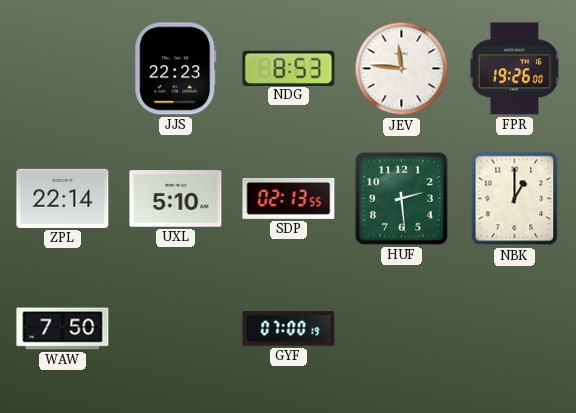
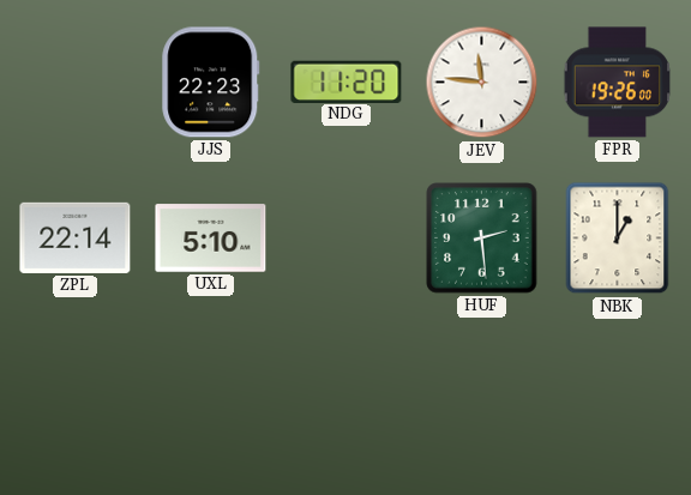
NDG: 8:53 -> 11:20 (347, 82)
SDP: 02:13 -> none (289, 198)
WAW: 7:50 -> none (63, 329)
GYF: 07:00 -> none (289, 329)
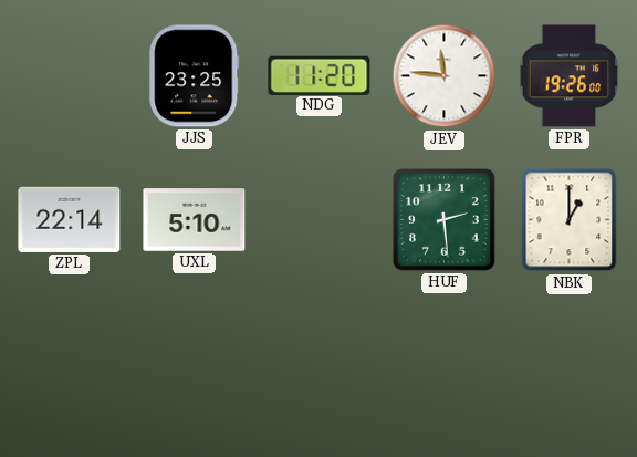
JJS: 22:23 -> 23:25 (195, 76)
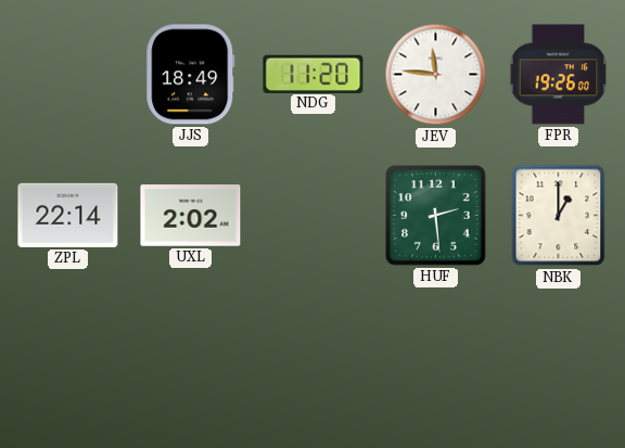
JJS: 23:25 -> 18:49 (191, 75)
UXL: 5:10 -> 2:02 (191, 216)
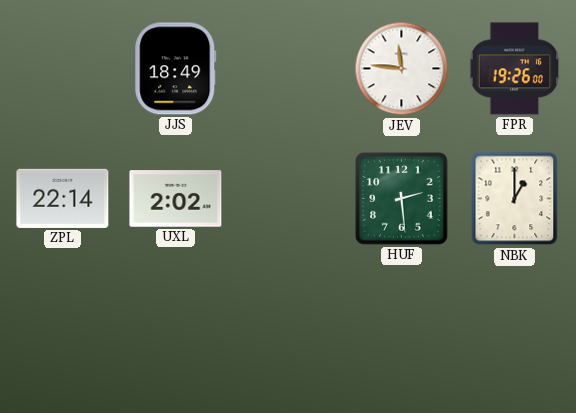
NDG: 11:20 -> none (314, 74)
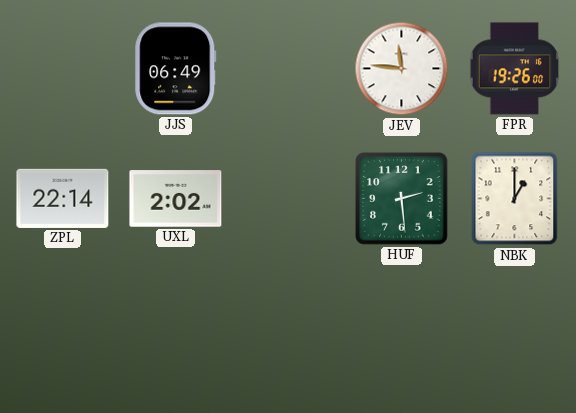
JJS: 18:49 -> 06:49 (176, 69)
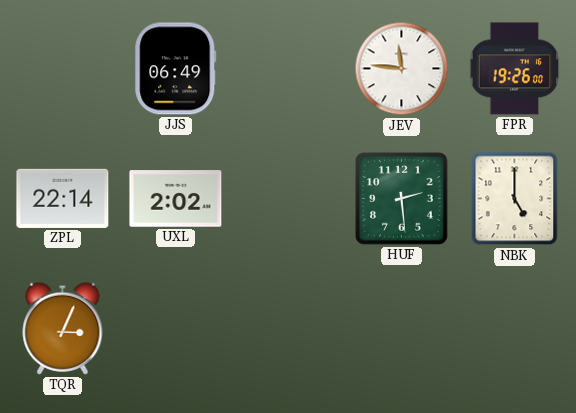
NBK: 1:00 -> 5:00 (515, 199)
TQR: none -> 3:04 (63, 328)
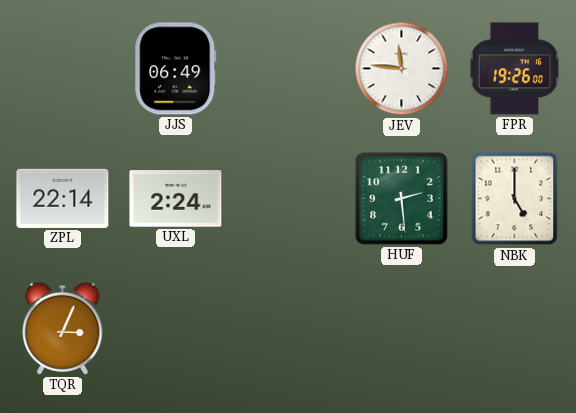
UXL: 2:02 -> 2:24 (176, 199)
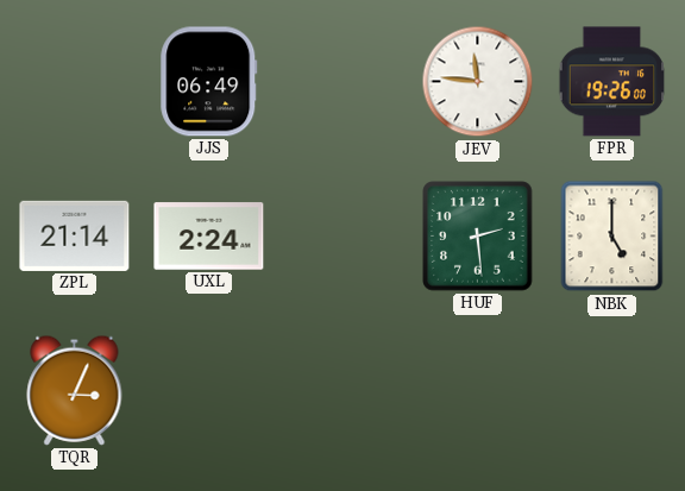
ZPL: 22:14 -> 21:14 (75, 235)
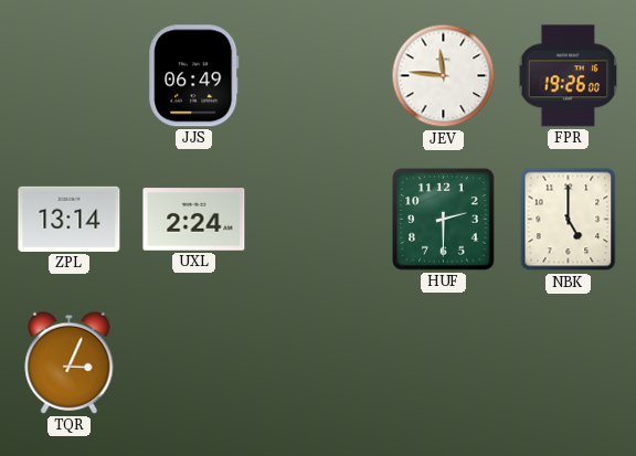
ZPL: 21:14 -> 13:14 (70, 219)
HUF: 2:29 -> 2:30 (444, 220)
